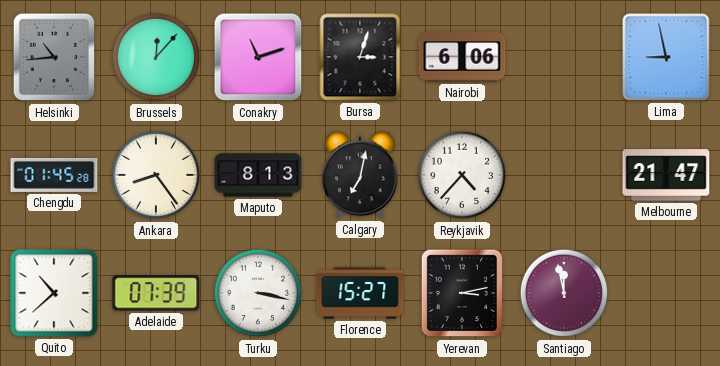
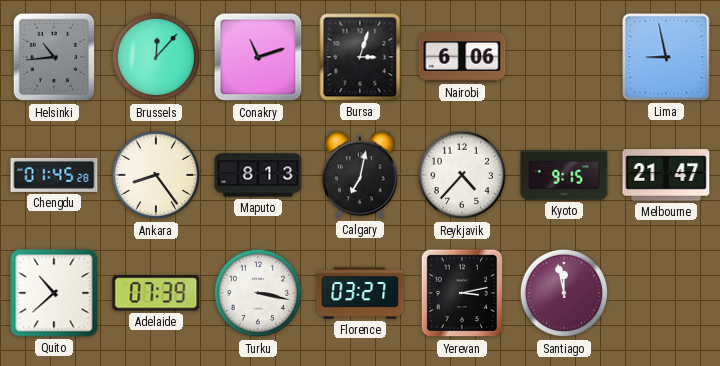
Kyoto: none -> 9:15 (564, 175)
Florence: 15:27 -> 03:27 (360, 293)
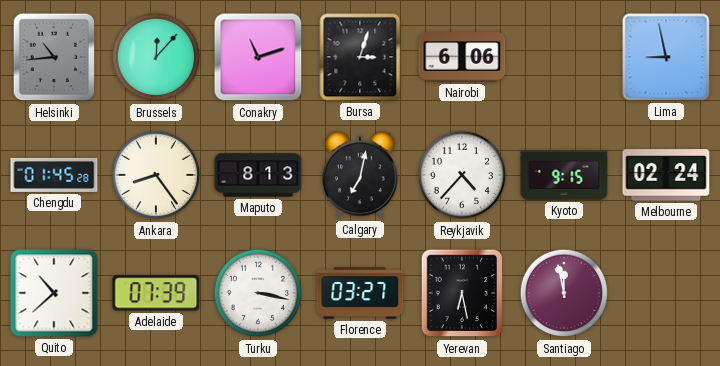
Melbourne: 21:47 -> 02:24 (666, 175)
Yerevan: 3:13 -> 6:28 (462, 293)
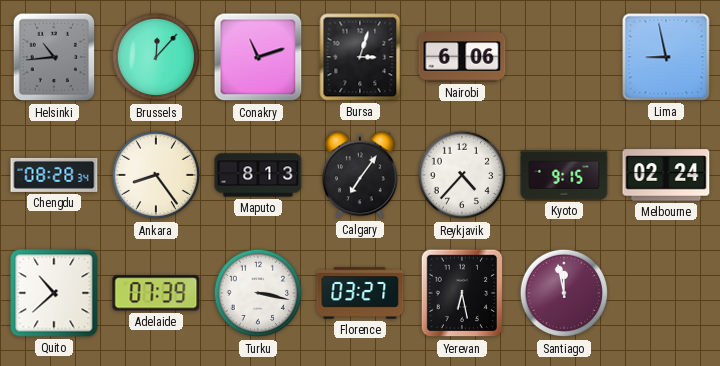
Chengdu: 01:45 -> 08:28 (54, 175)
Calgary: 7:02 -> 7:06 (361, 175)
